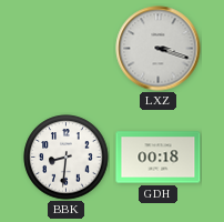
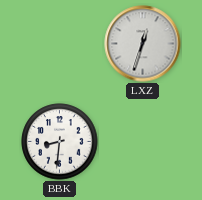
LXZ: 3:18 -> 12:33 (143, 44)
GDH: 00:18 -> none (159, 158)
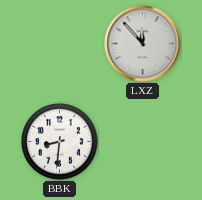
LXZ: 12:33 -> 11:53 (143, 44)
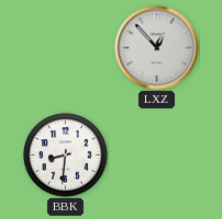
LXZ: 11:53 -> 12:53 (157, 48)
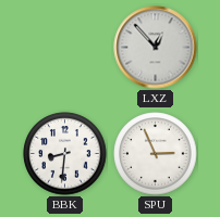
SPU: none -> 2:56 (156, 154)
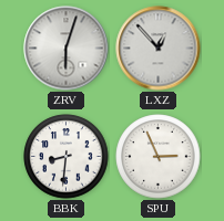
ZRV: none -> 6:03 (67, 49)
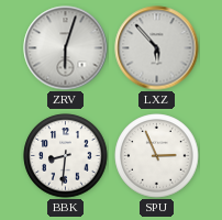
LXZ: 12:53 -> 5:53 (157, 48)
